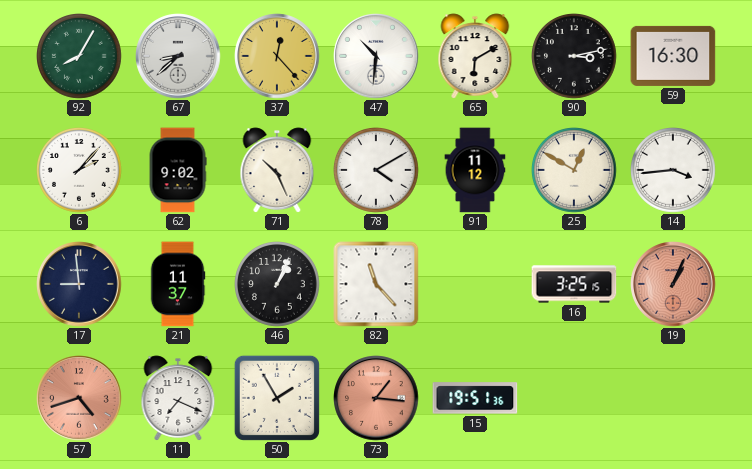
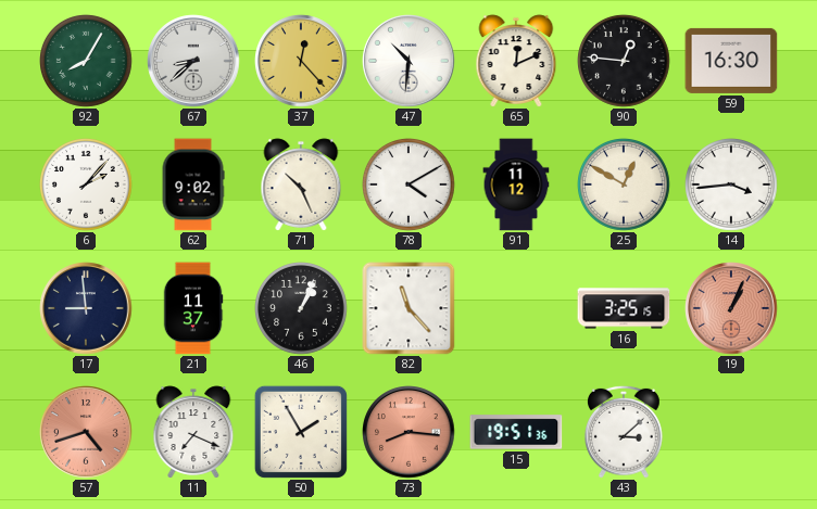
65: 6:10 -> 12:11 (516, 61)
90: 3:13 -> 12:46 (625, 62)
73: 1:16 -> 8:16 (409, 432)
43: none -> 3:08 (625, 432)
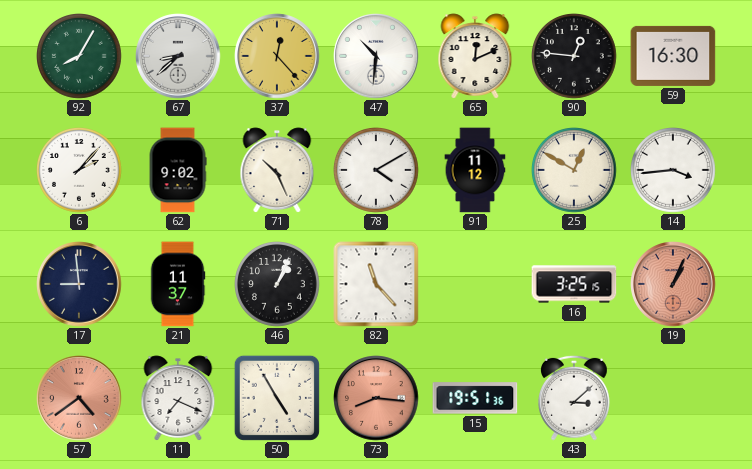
57: 4:42 -> 4:39 (79, 398)
50: 1:55 -> 4:55 (277, 398)
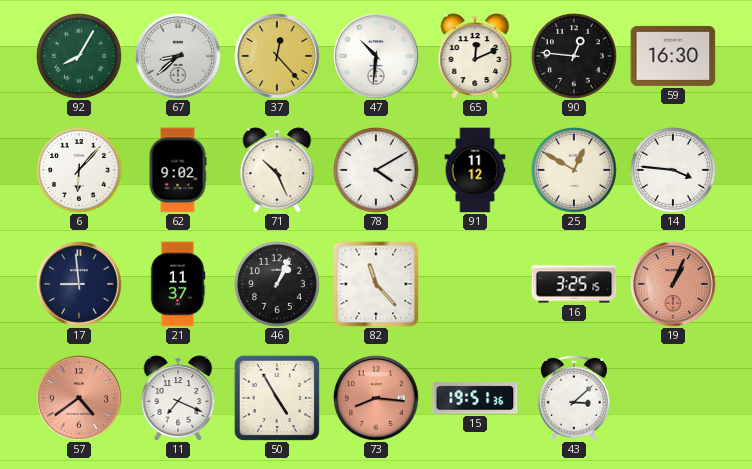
6: 2:07 -> 6:07 (80, 171)
14: 3:44 -> 3:46 (674, 171)
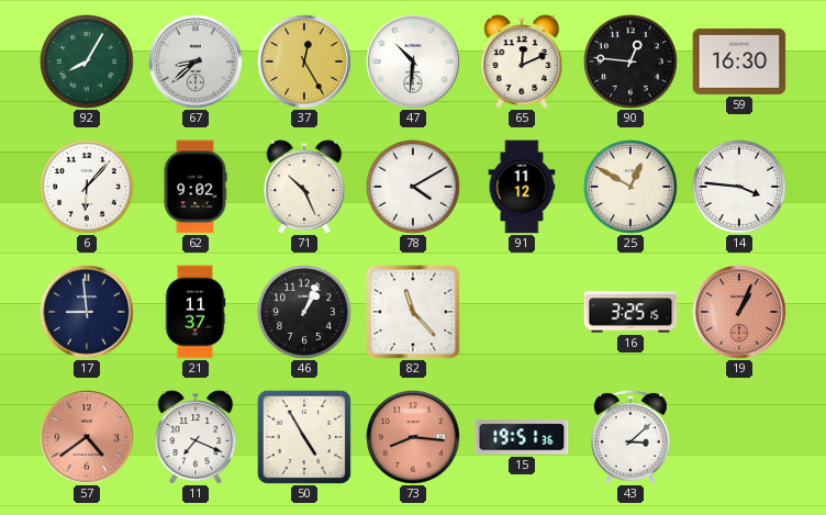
37: 12:23 -> 12:25 (304, 61)
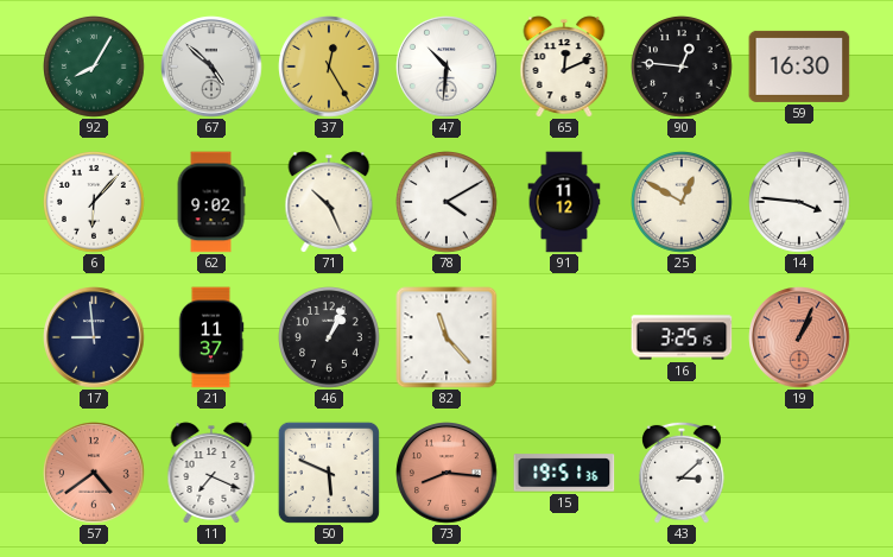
67: 8:38 -> 4:52 (211, 67)
50: 4:55 -> 5:49 (329, 473)
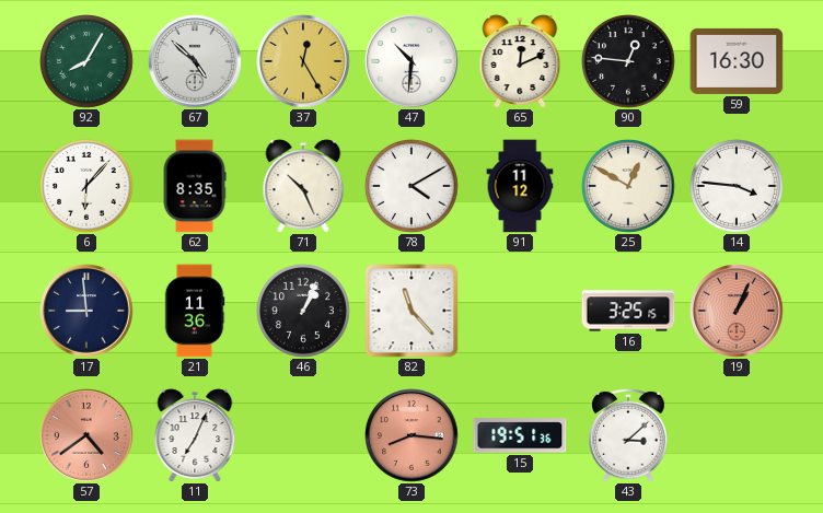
62: 9:02 -> 8:35 (195, 186)
21: 11:37 -> 11:36 (195, 311)
11: 7:19 -> 7:04 (195, 435)
50: 5:49 -> none (329, 473)
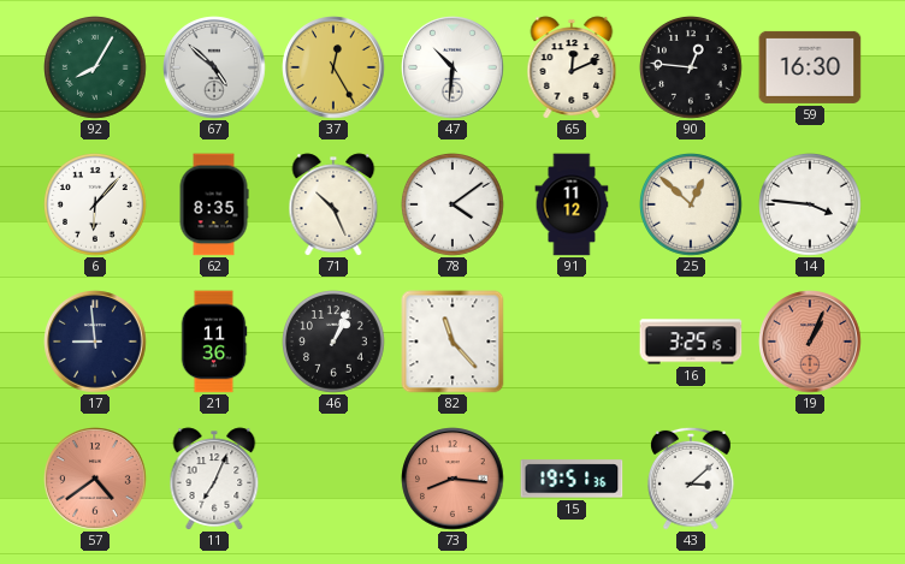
78: 4:10 -> 4:09 (454, 206)
25: 12:50 -> 12:52 (692, 206)
